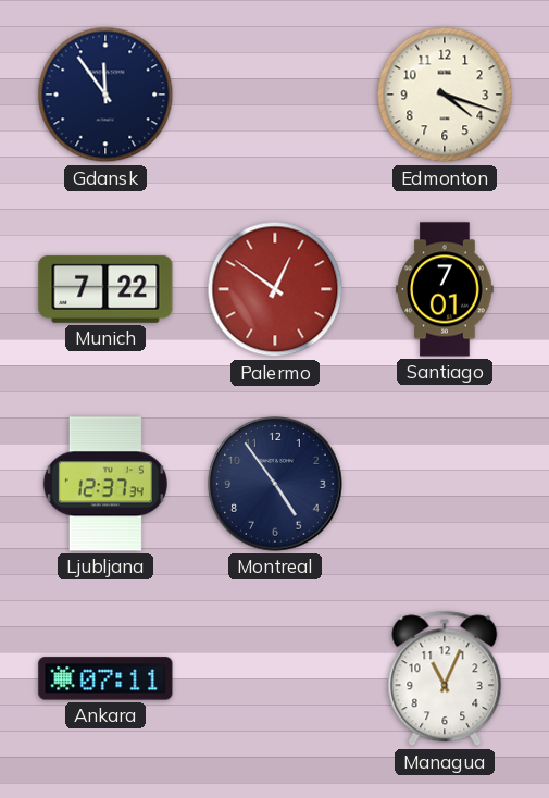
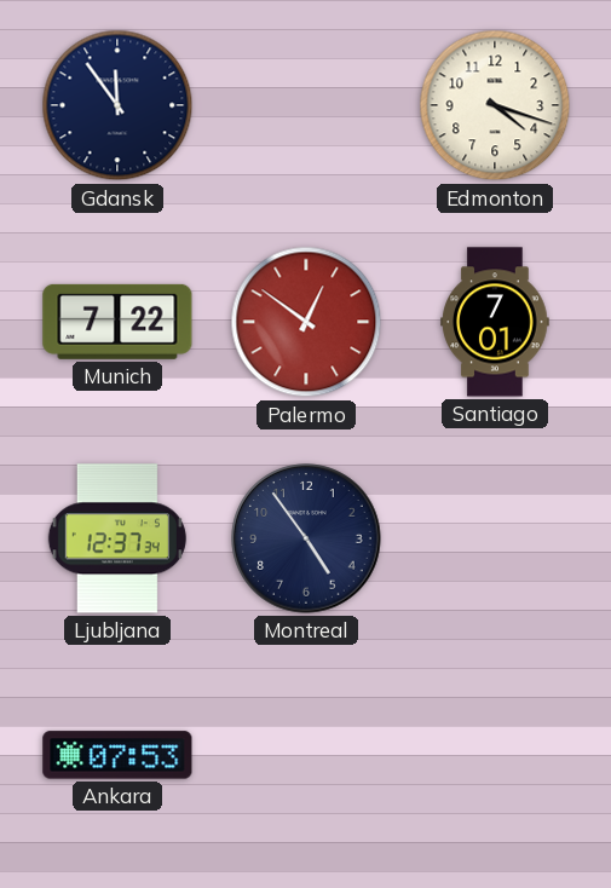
Ankara: 07:11 -> 07:53 (117, 755)
Managua: 11:04 -> none (445, 678)
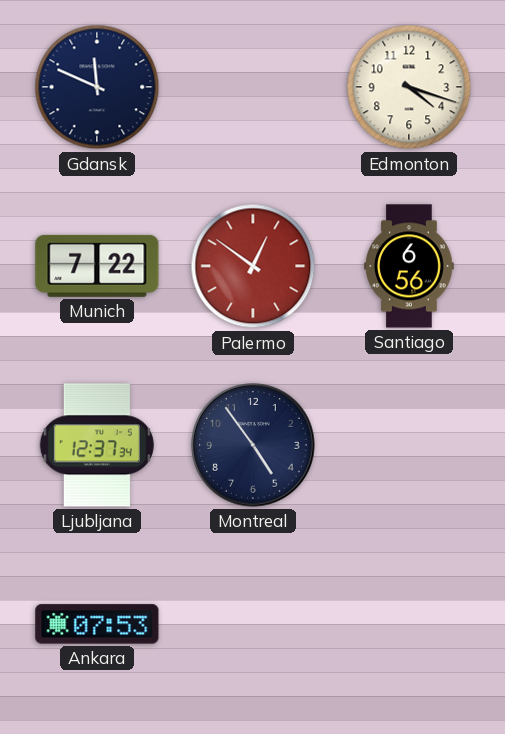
Gdansk: 11:54 -> 11:49 (97, 87)
Santiago: 7:01 -> 6:56 (409, 266)
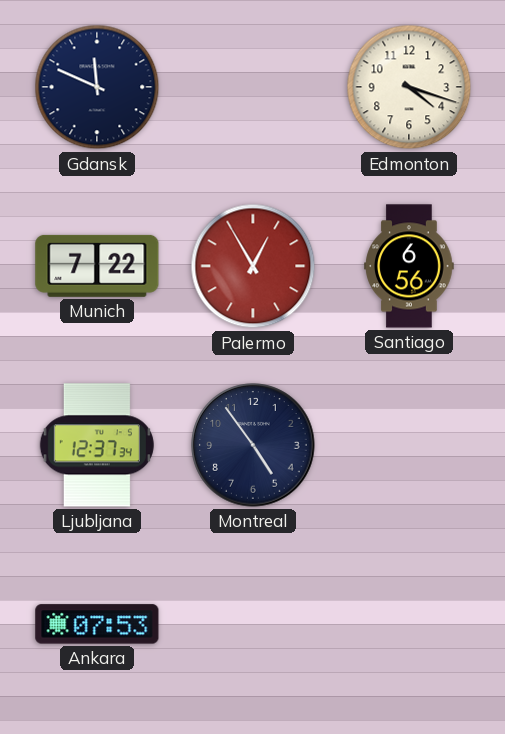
Palermo: 12:51 -> 12:55 (253, 266)
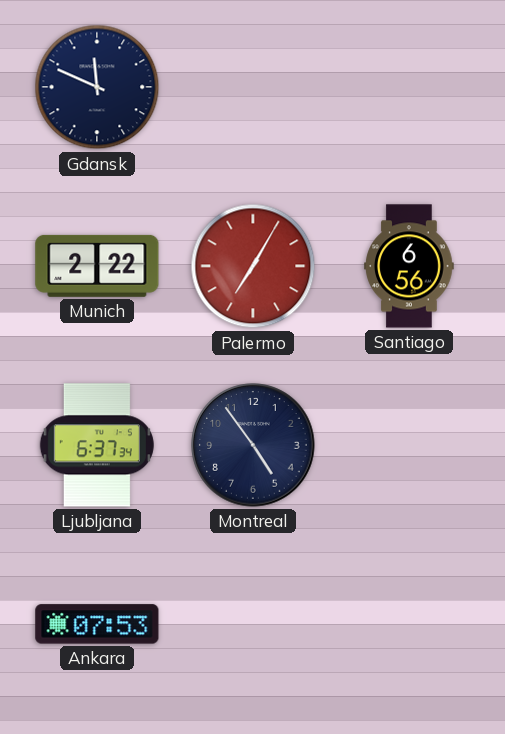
Edmonton: 4:18 -> none (409, 87)
Munich: 7:22 -> 2:22 (97, 266)
Palermo: 12:55 -> 7:05 (253, 266)
Ljubljana: 12:37 -> 6:37 (97, 445)
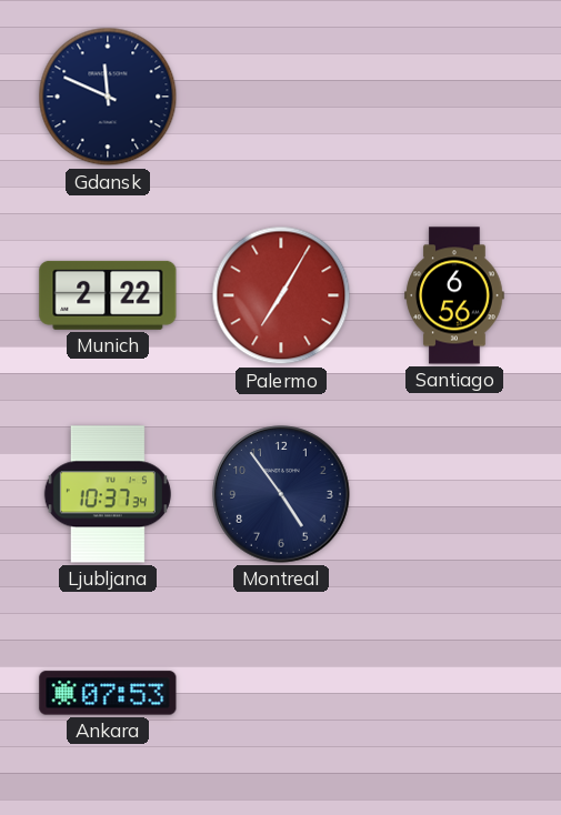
Ljubljana: 6:37 -> 10:37 (108, 494)
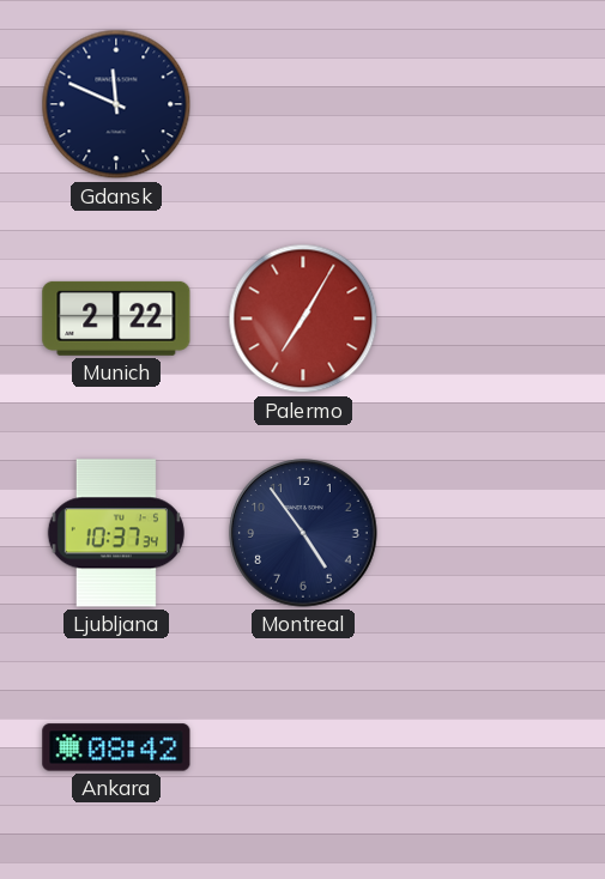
Santiago: 6:56 -> none (454, 295)
Ankara: 07:53 -> 08:42 (116, 747)
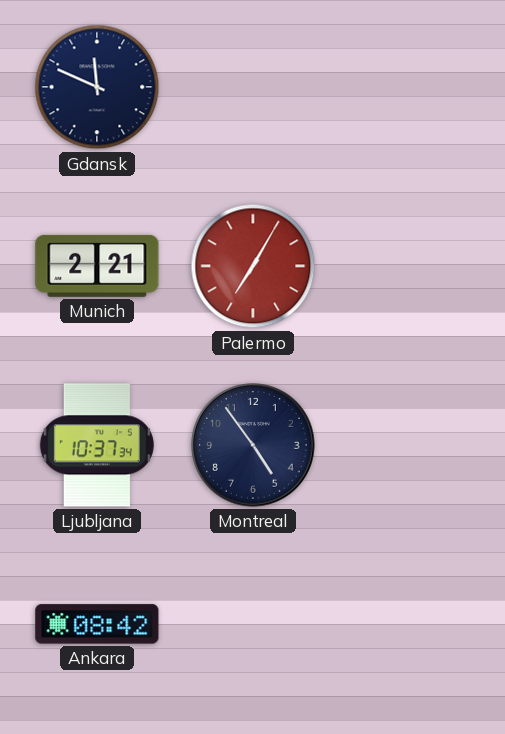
Munich: 2:22 -> 2:21 (97, 266)
